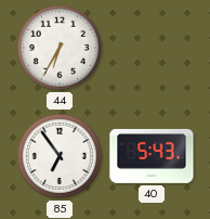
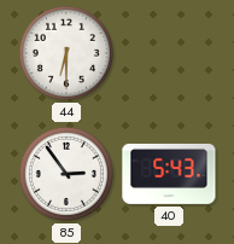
44: 6:35 -> 6:30 (66, 53)
85: 6:54 -> 2:54 (66, 174)
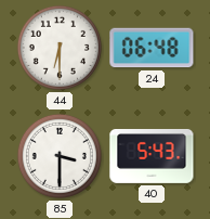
24: none -> 06:48 (152, 48)
85: 2:54 -> 3:30 (60, 156)
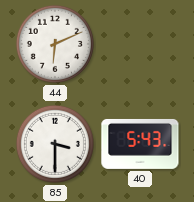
44: 6:30 -> 6:11 (55, 44)
24: 06:48 -> none (152, 48)
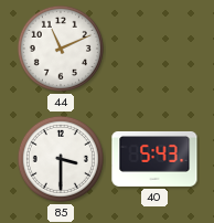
44: 6:11 -> 11:11 (61, 49)
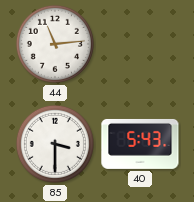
44: 11:11 -> 11:14 (55, 44)
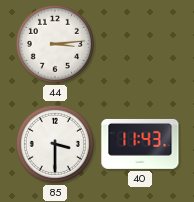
44: 11:14 -> 3:14 (55, 44)
40: 5:43 -> 11:43 (140, 144)
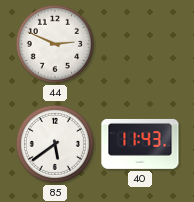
44: 3:14 -> 2:49 (55, 44)
85: 3:30 -> 5:39 (55, 144)
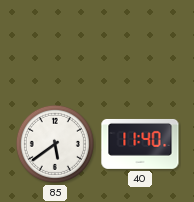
44: 2:49 -> none (55, 44)
40: 11:43 -> 11:40 (140, 144)
